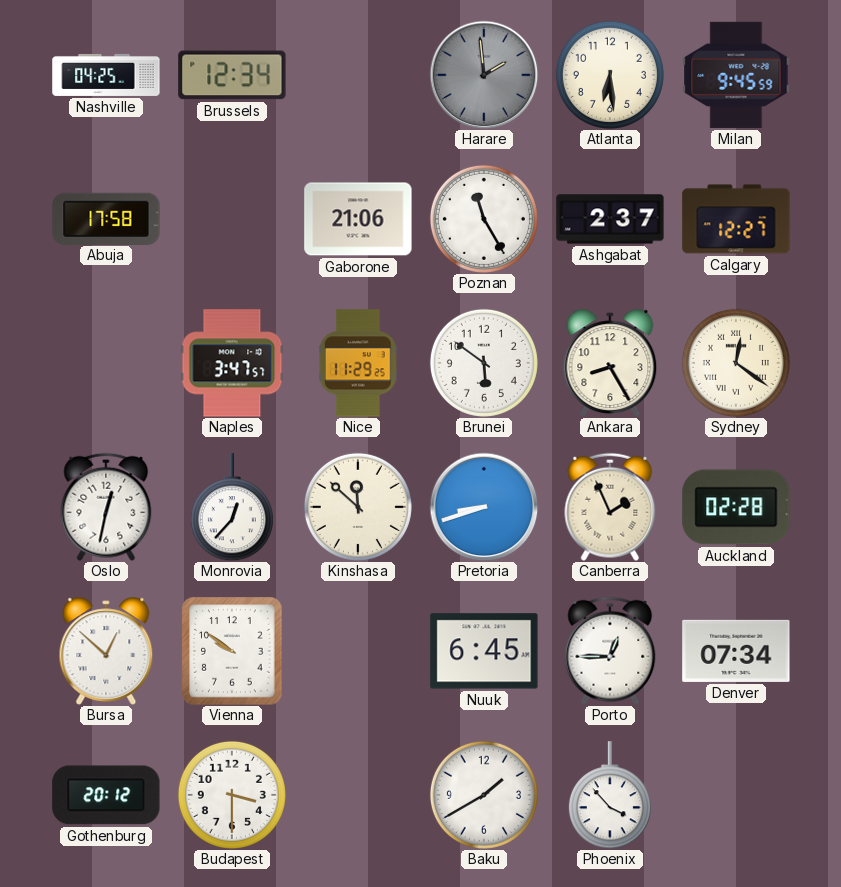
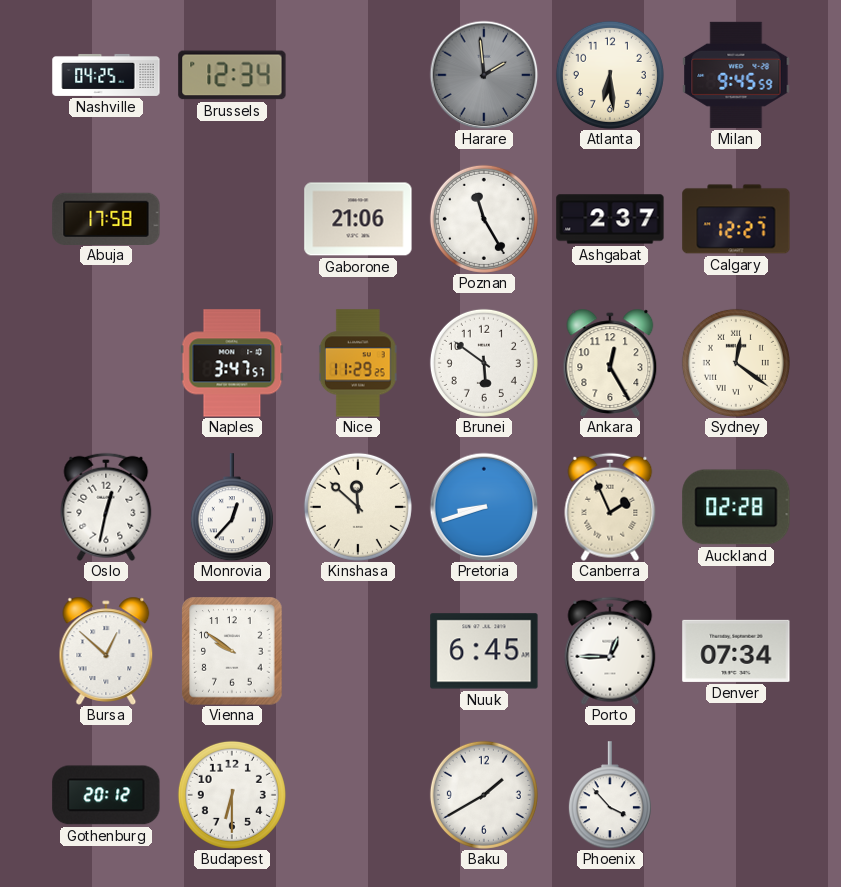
Ankara: 8:25 -> 12:25 (610, 363)
Budapest: 3:30 -> 6:30 (232, 795)
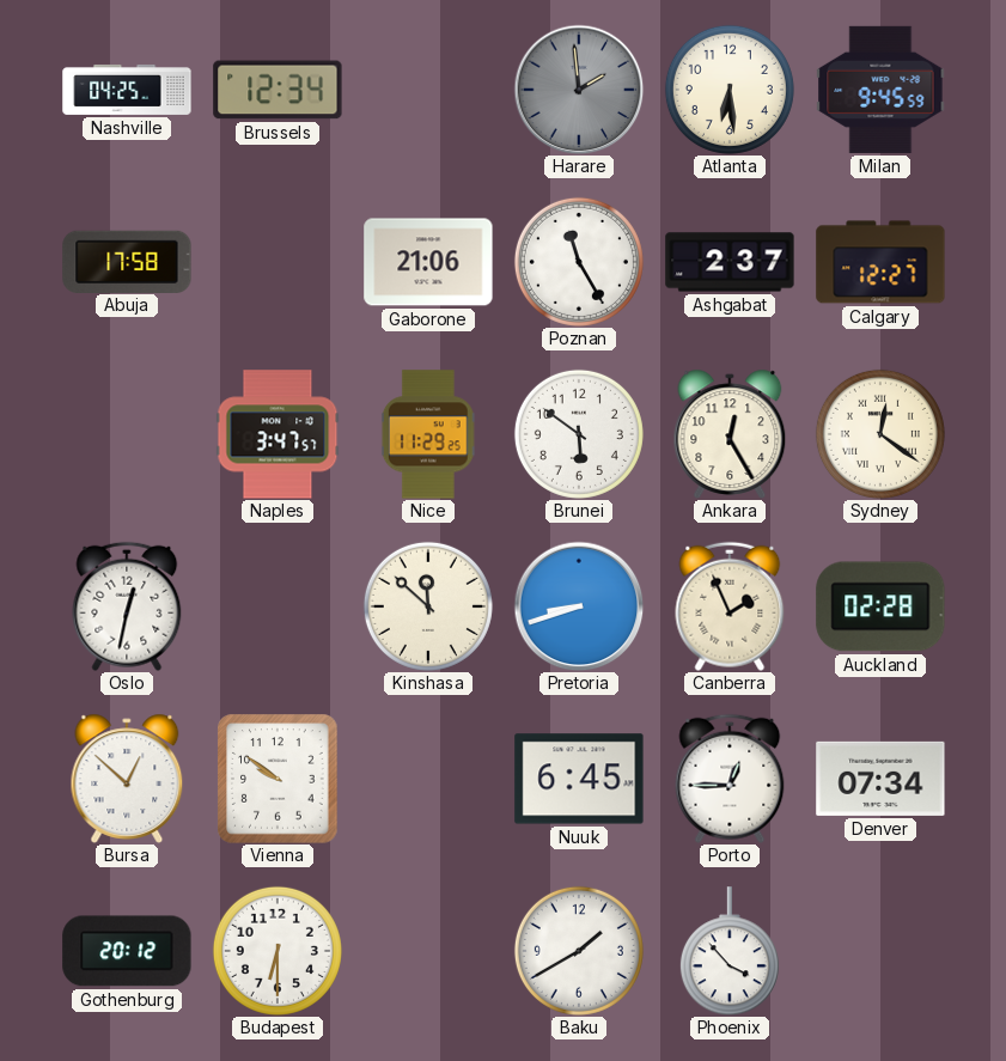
Monrovia: 12:37 -> none (232, 507)
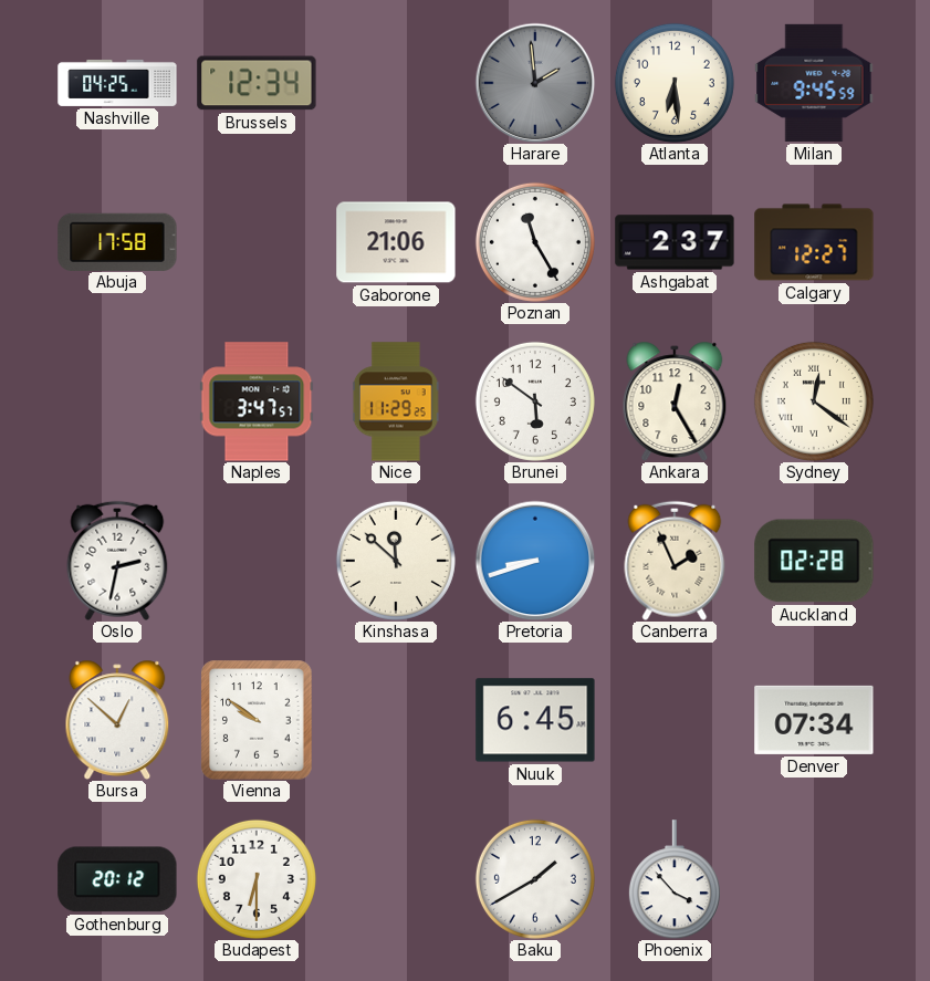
Oslo: 12:32 -> 2:32 (117, 561)
Porto: 12:45 -> none (730, 779)
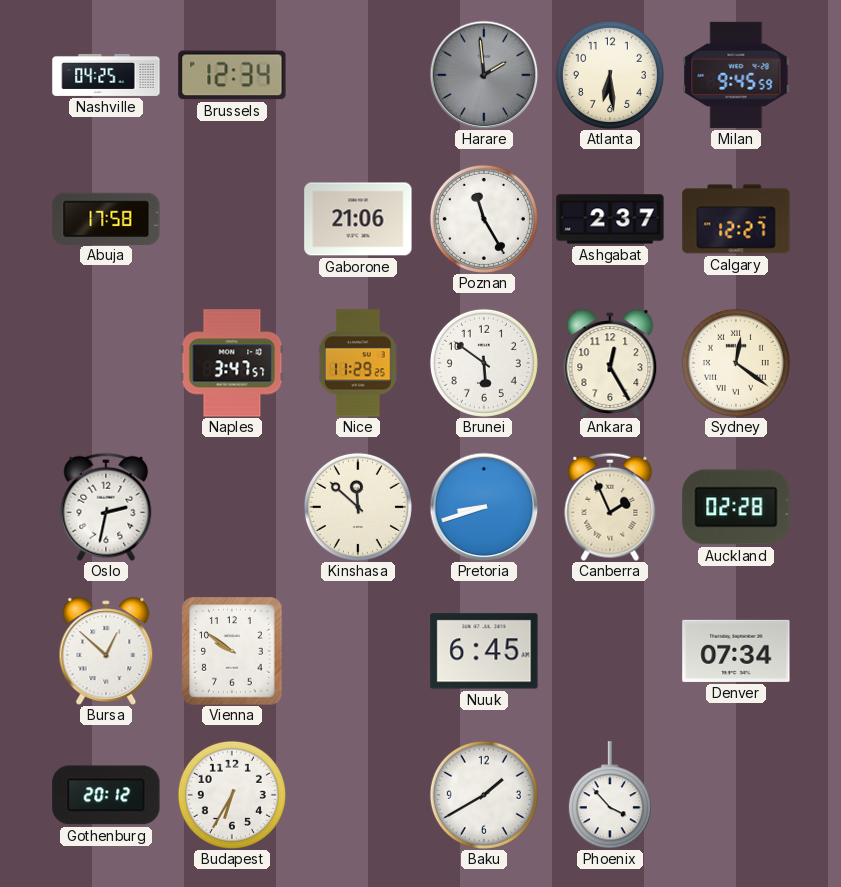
Budapest: 6:30 -> 6:35 (232, 795)
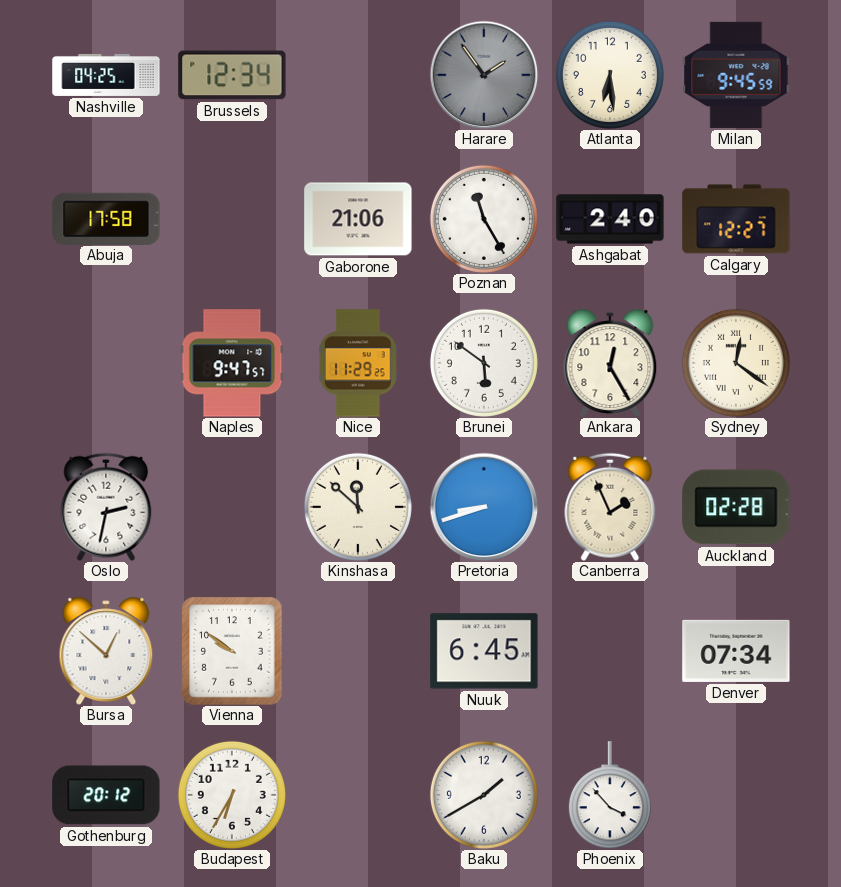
Harare: 1:59 -> 1:54 (484, 75)
Ashgabat: 2:37 -> 2:40 (610, 219)
Naples: 3:47 -> 9:47 (232, 363)
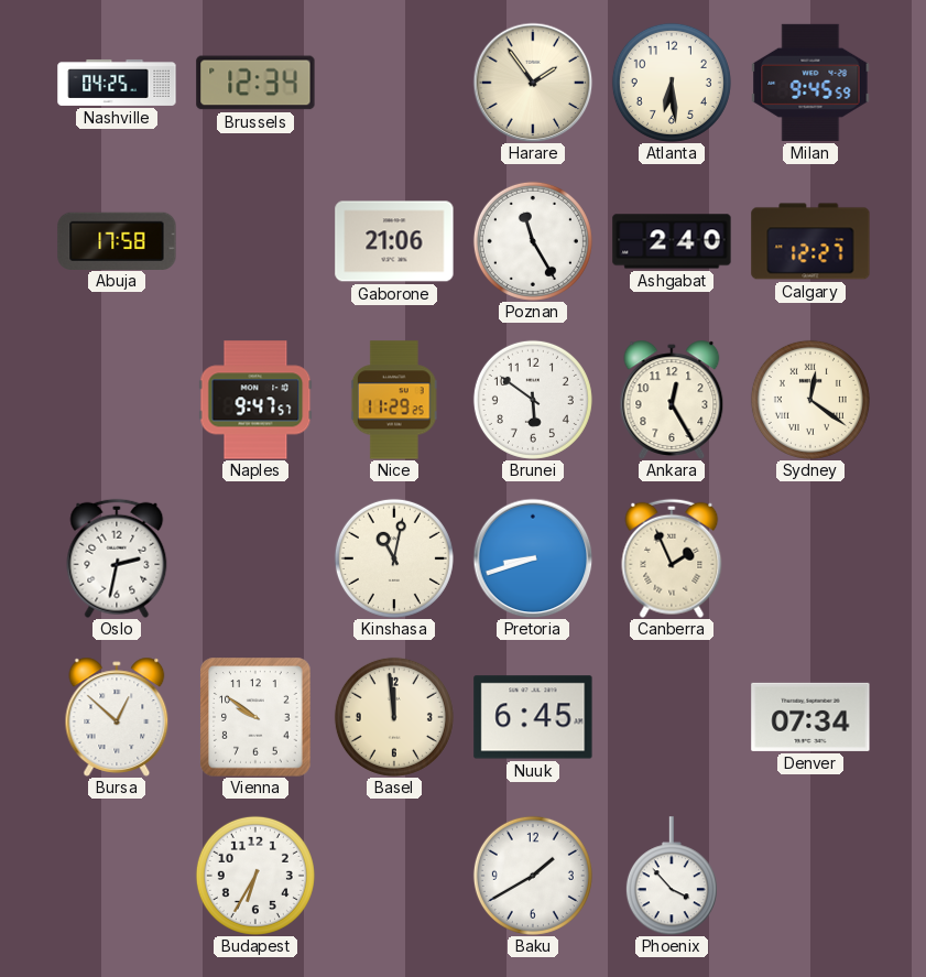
Harare dial: grey -> cream (533, 83)
Kinshasa: 11:52 -> 11:02 (394, 558)
Auckland: 02:28 -> none (736, 507)
Basel: none -> 11:59 (394, 717)
Gothenburg: 20:12 -> none (106, 795)
